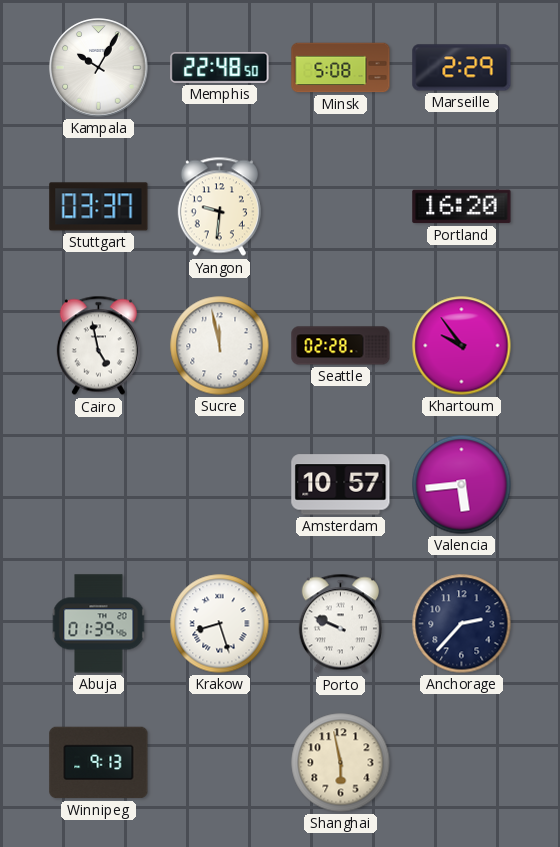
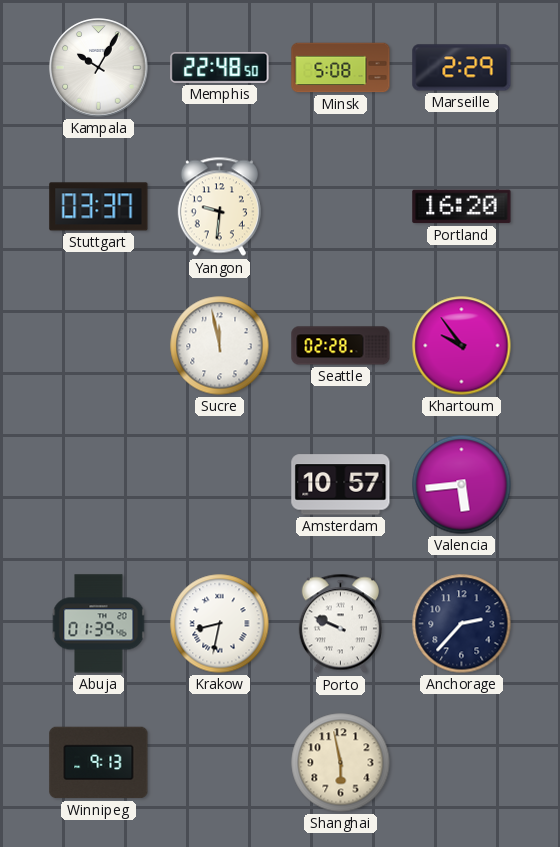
Cairo: 4:58 -> none (98, 346)
Krakow: 8:27 -> 8:32 (220, 624)
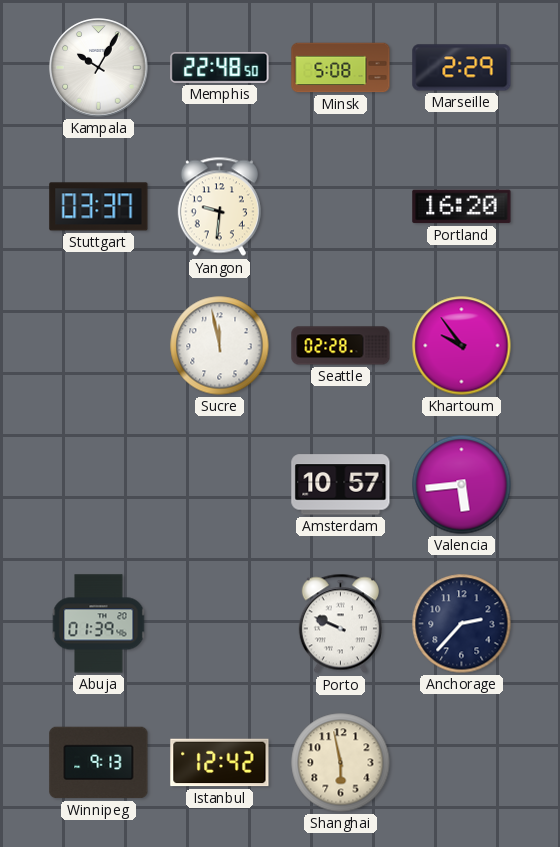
Krakow: 8:32 -> none (220, 624)
Istanbul: none -> 12:42 (220, 763)
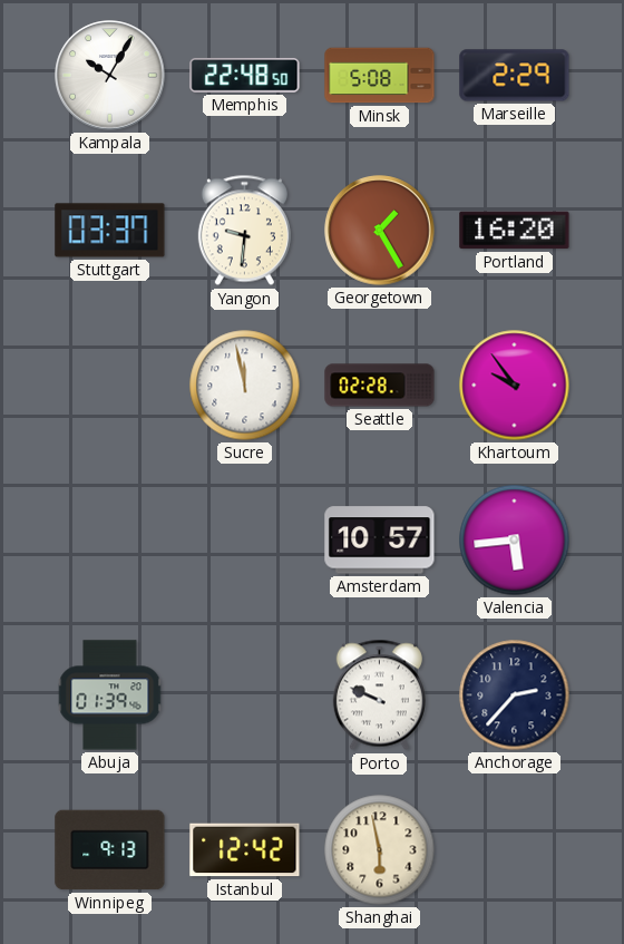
Georgetown: none -> 1:25 (380, 231)
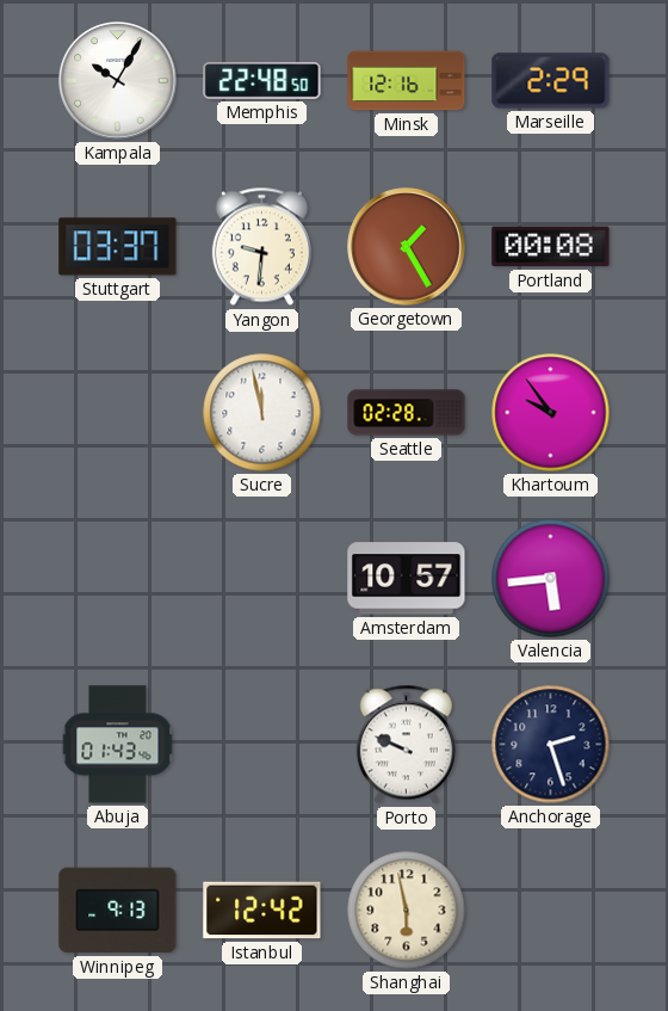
Minsk: 5:08 -> 12:16 (407, 81)
Portland: 16:20 -> 00:08 (551, 247)
Abuja: 01:39 -> 01:43 (118, 745)
Anchorage: 2:37 -> 2:27 (551, 745)
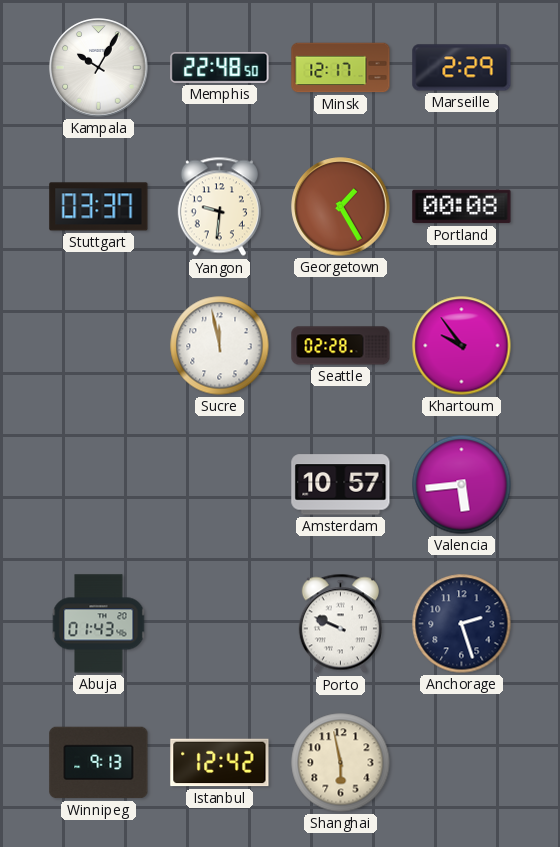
Minsk: 12:16 -> 12:17 (341, 68)
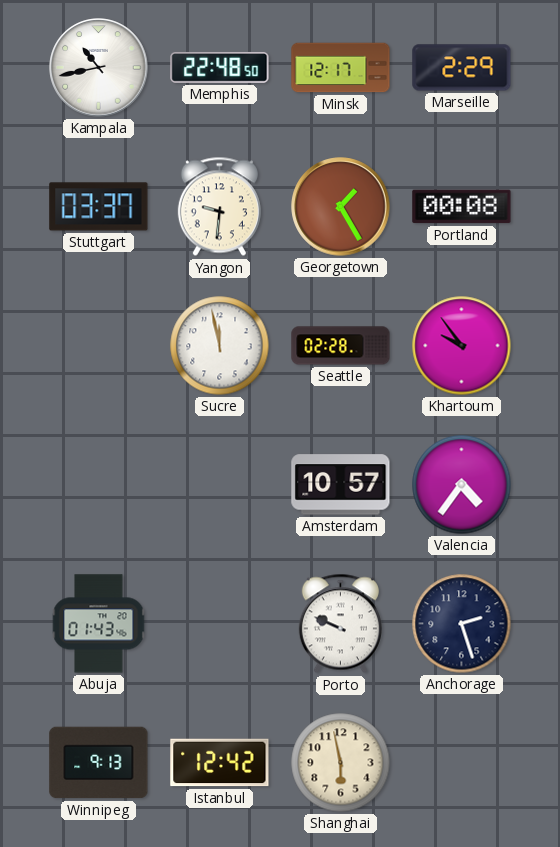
Kampala: 10:05 -> 10:43 (99, 68)
Valencia: 5:44 -> 4:36 (462, 485)
